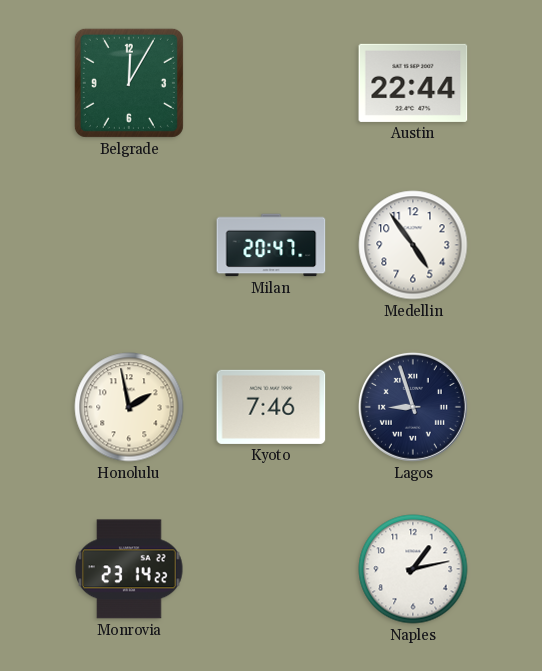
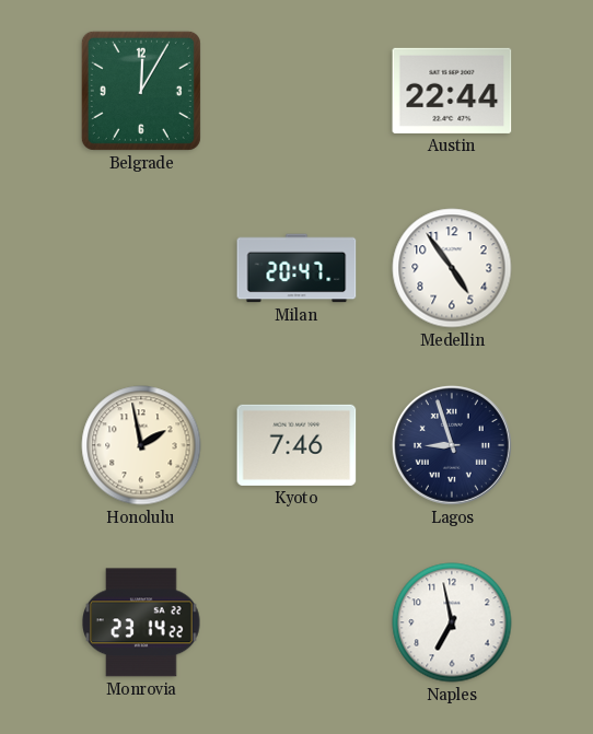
Naples: 1:13 -> 6:58 (452, 622)
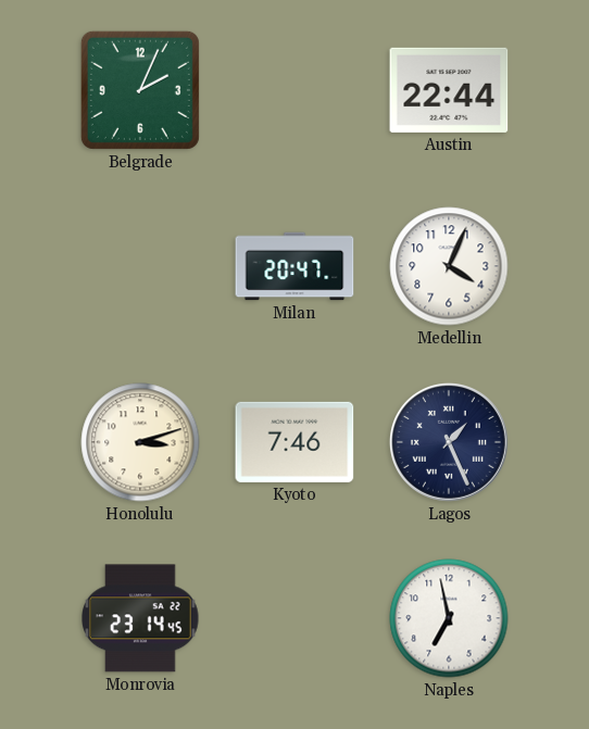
Belgrade: 12:05 -> 2:04 (140, 90)
Medellin: 4:54 -> 4:04 (449, 266)
Honolulu: 1:58 -> 3:12 (140, 442)
Lagos: 8:57 -> 1:26 (449, 442)
Monrovia: 23:14:22 -> 23:14:45 (140, 618)
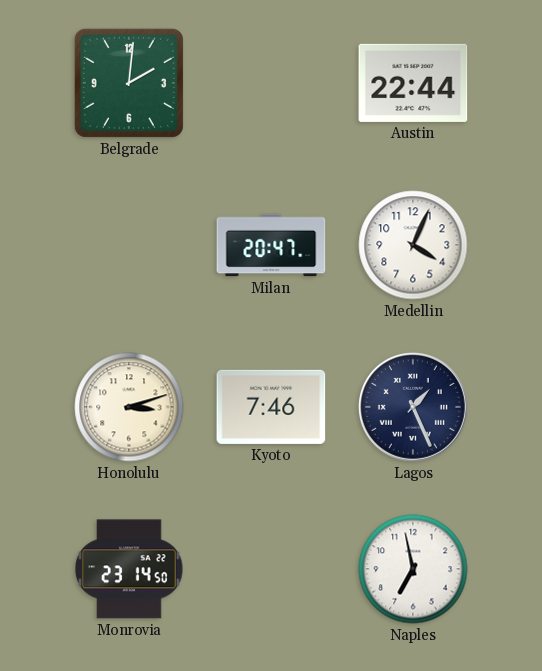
Belgrade: 2:04 -> 2:01 (129, 83)
Monrovia: 23:14:45 -> 23:14:50 (129, 569)
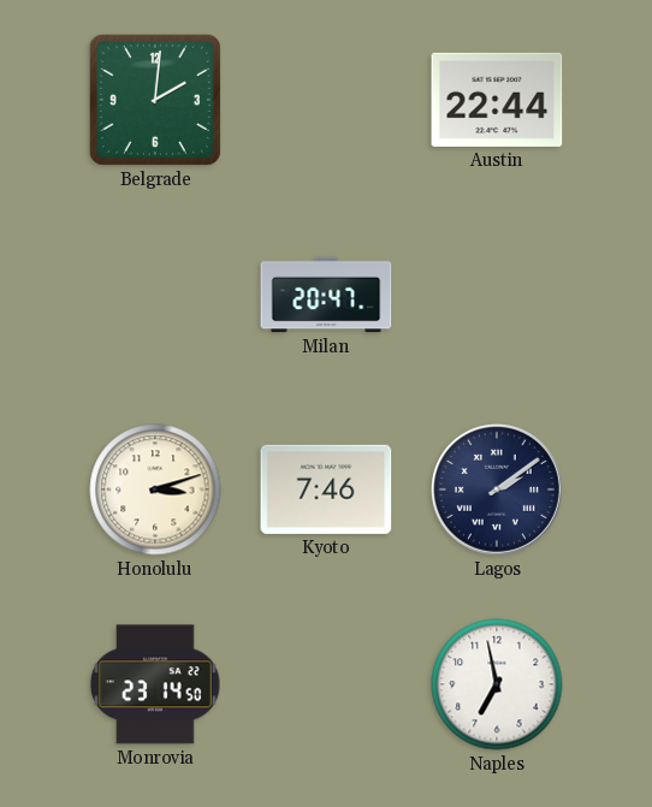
Medellin: 4:04 -> none (413, 245)
Lagos: 1:26 -> 2:09 (497, 489)
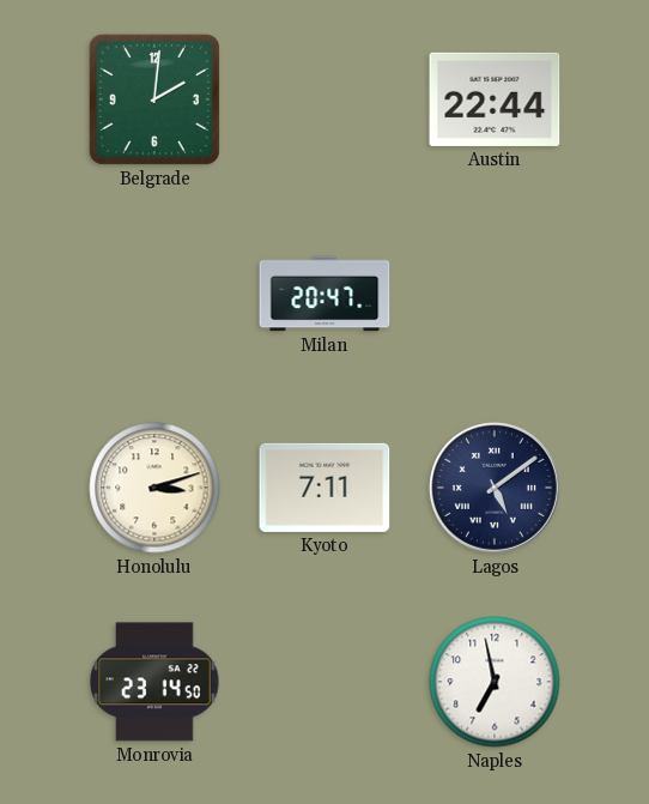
Kyoto: 7:46 -> 7:11 (324, 488)
Lagos: 2:09 -> 5:09 (495, 488)
